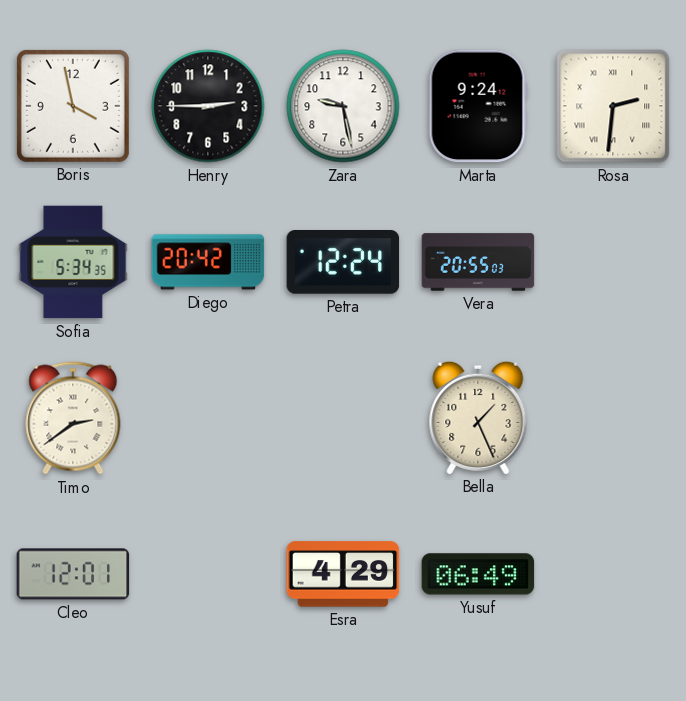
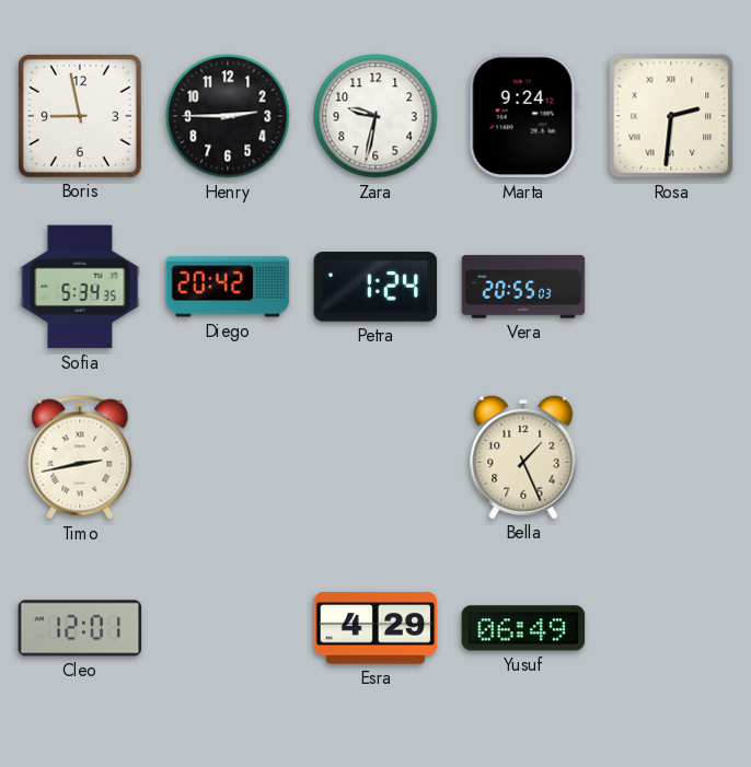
Boris: 3:58 -> 8:58 (80, 116)
Zara: 9:28 -> 9:32 (376, 116)
Petra: 12:24 -> 1:24 (376, 288)
Timo: 2:39 -> 2:43 (80, 457)
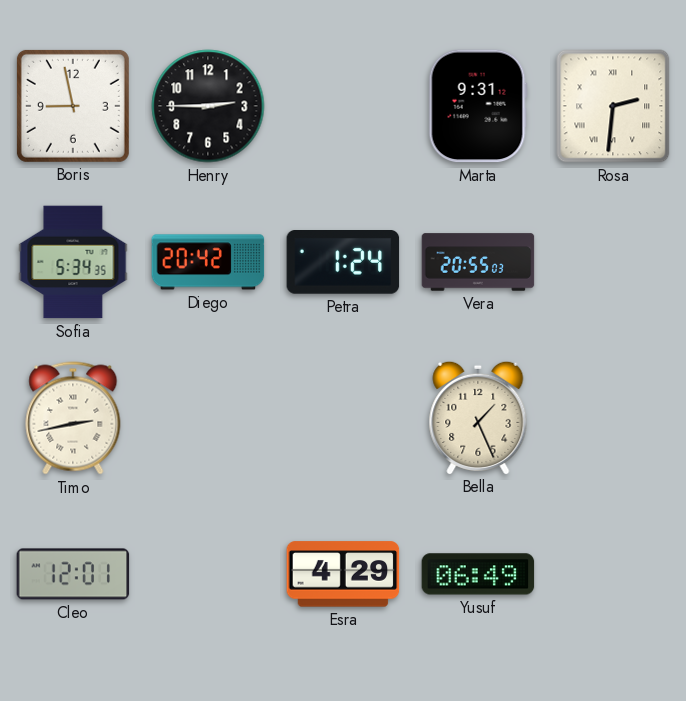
Zara: 9:32 -> none (376, 116)
Marta: 9:24 -> 9:31 (478, 106)
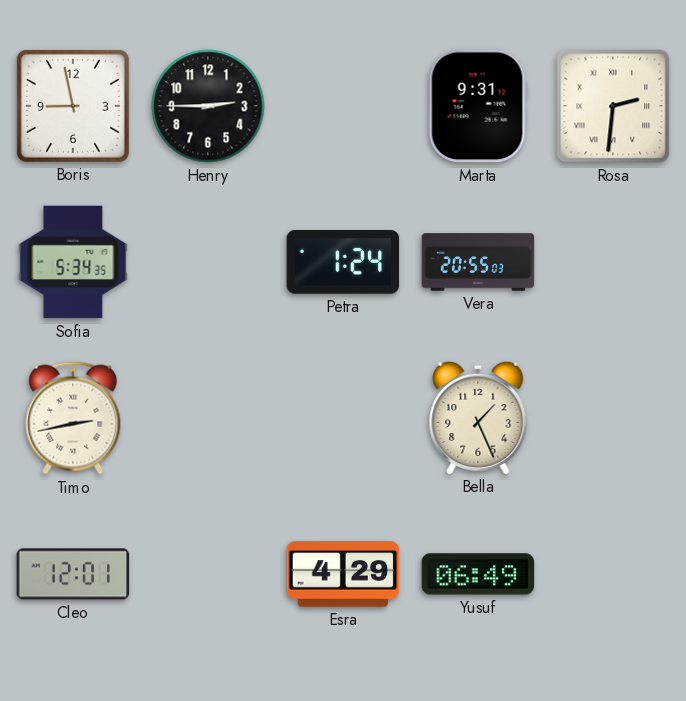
Diego: 20:42 -> none (208, 262)
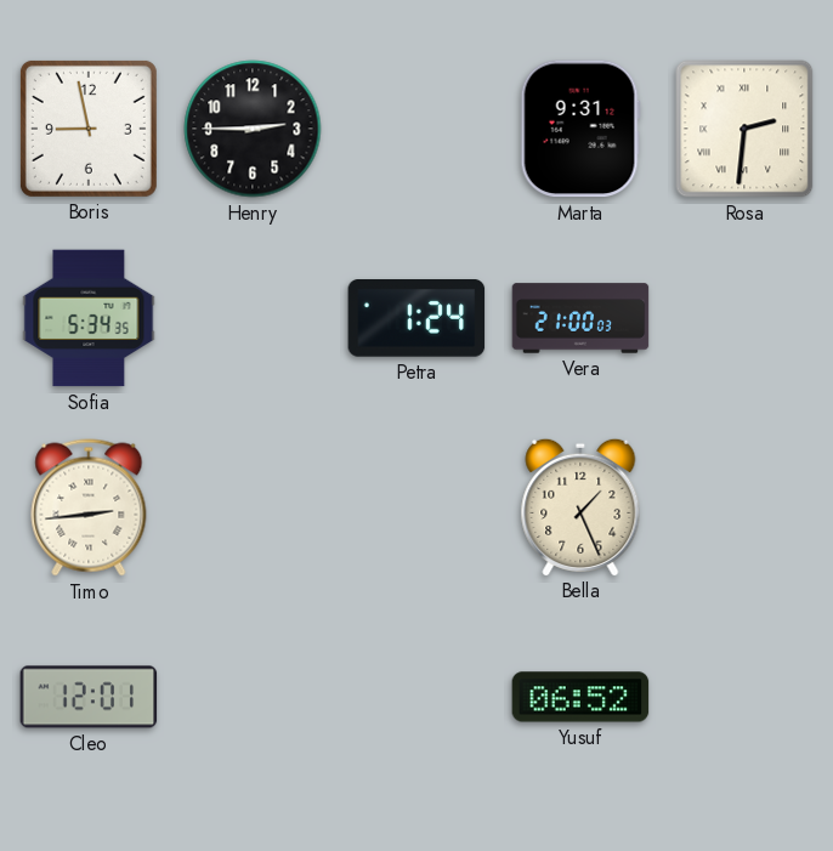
Vera: 20:55 -> 21:00 (580, 318)
Timo: 2:43 -> 2:44 (89, 507)
Esra: 4:29 -> none (343, 574)
Yusuf: 06:49 -> 06:52 (580, 697)
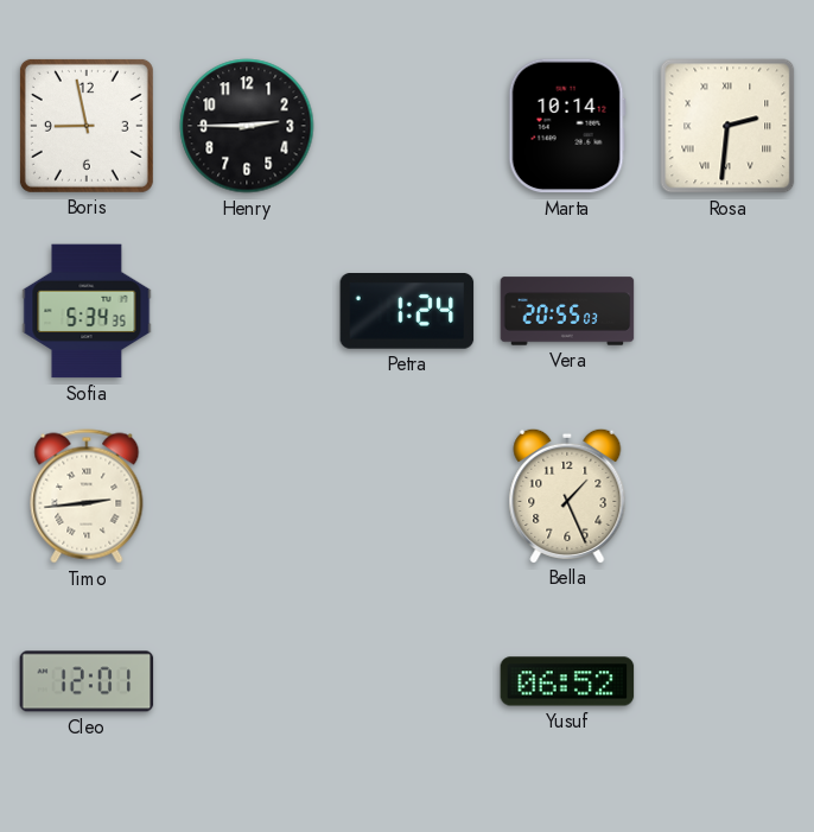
Marta: 9:31 -> 10:14 (567, 126)
Vera: 21:00 -> 20:55 (567, 311)
